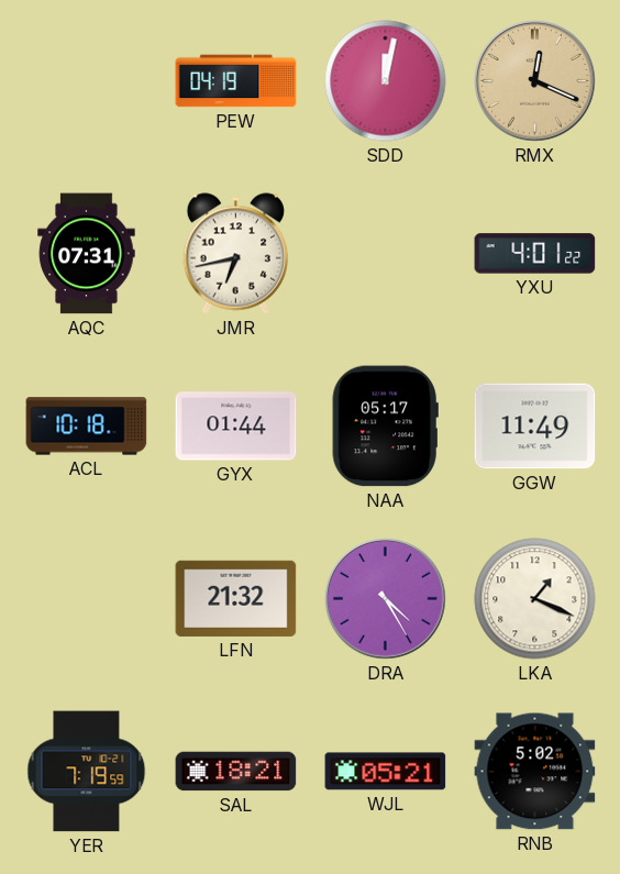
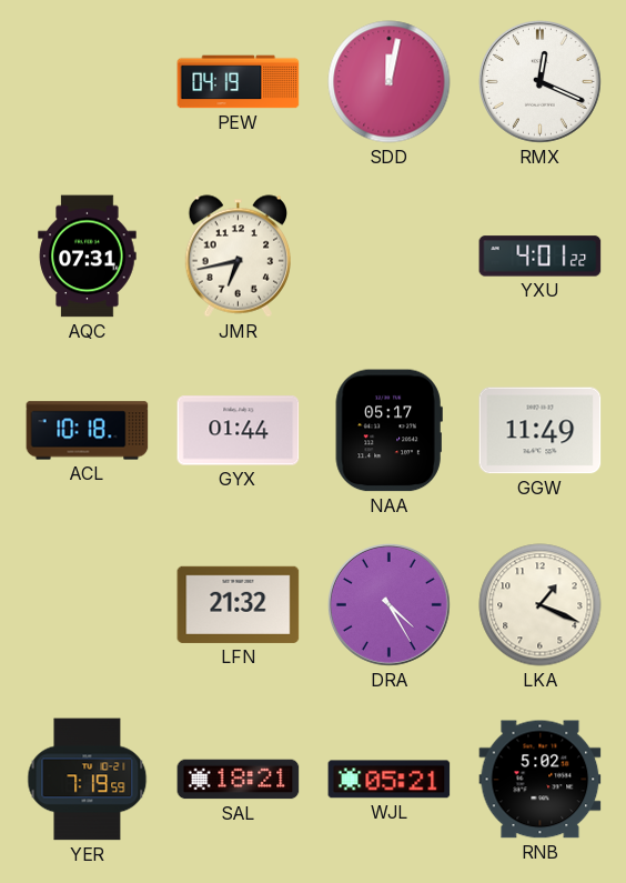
RMX dial: champagne -> white (539, 81)
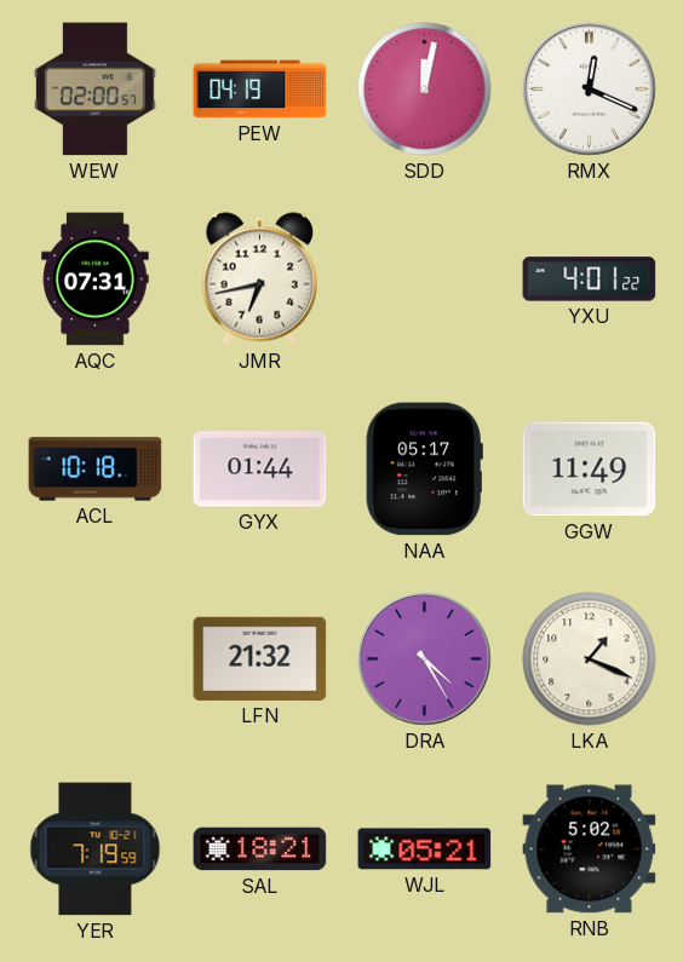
WEW: none -> 02:00 (96, 90)
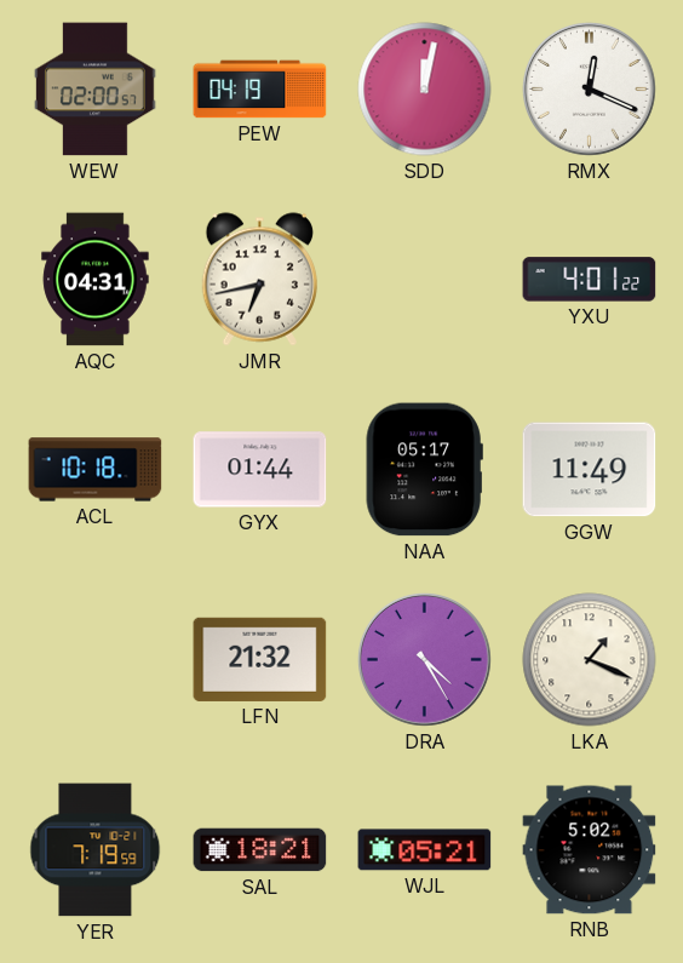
AQC: 07:31 -> 04:31 (96, 280)
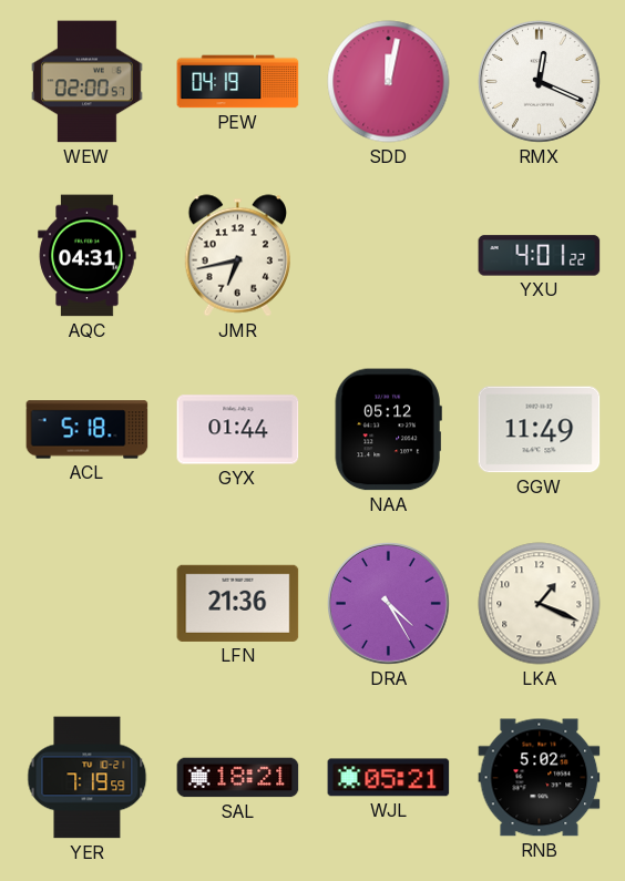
ACL: 10:18 -> 5:18 (88, 430)
NAA: 05:17 -> 05:12 (388, 430)
LFN: 21:32 -> 21:36 (238, 603)
